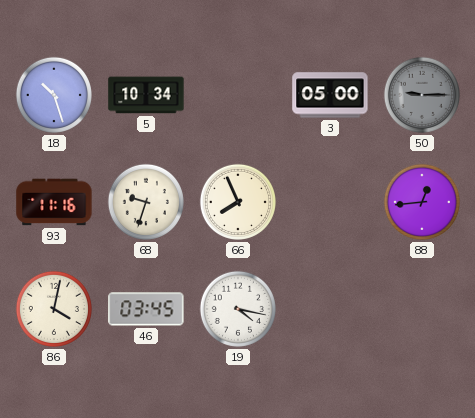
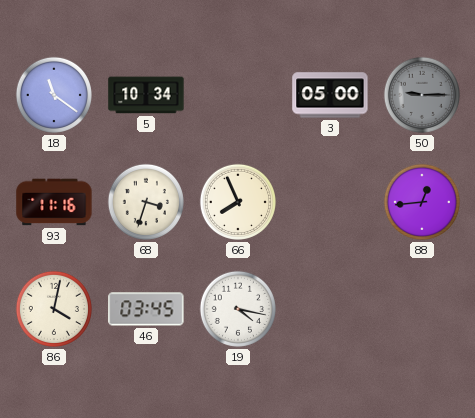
18: 10:27 -> 11:21 (54, 95)
68: 9:33 -> 3:33 (146, 202)
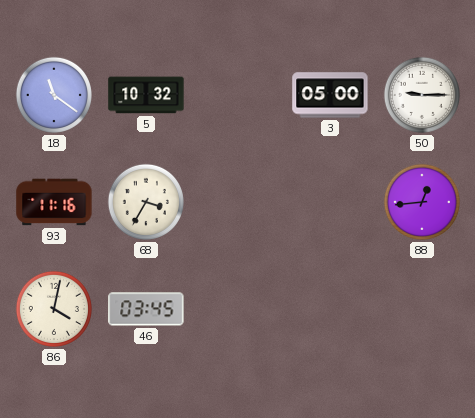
5: 10:34 -> 10:32 (146, 95)
50 dial: grey -> white (422, 95)
68: 3:33 -> 3:35 (146, 202)
66: 7:56 -> none (238, 202)
19: 4:17 -> none (238, 309)
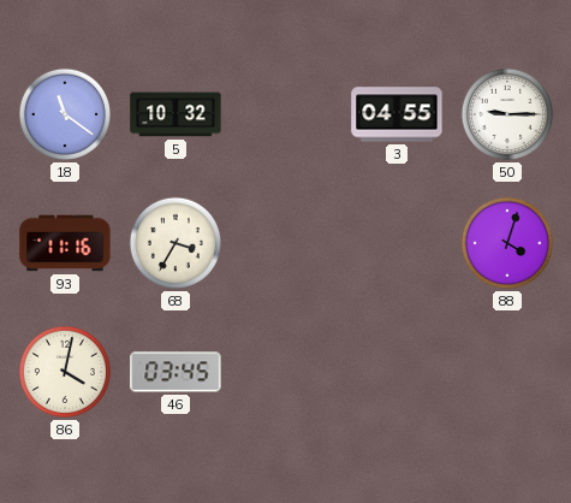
3: 05:00 -> 04:55 (397, 114)
88: 12:44 -> 4:03 (507, 243)
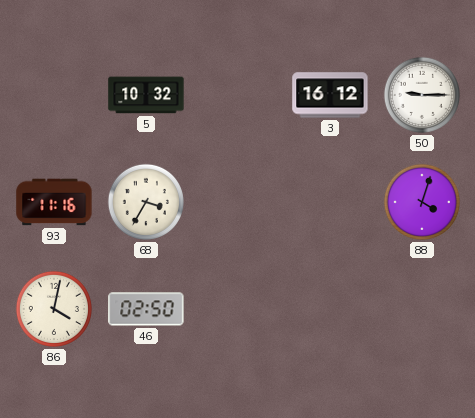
18: 11:21 -> none (65, 114)
3: 04:55 -> 16:12 (330, 95)
46: 03:45 -> 02:50 (146, 309)
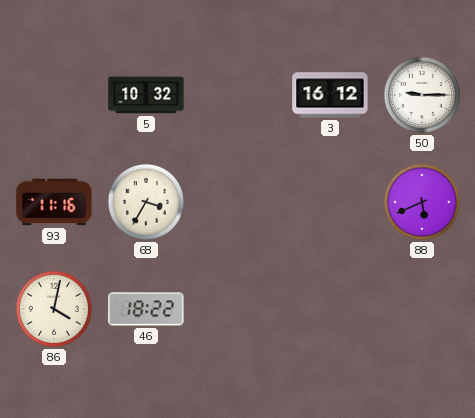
88: 4:03 -> 5:41 (422, 202)
46: 02:50 -> 18:22 (146, 309)
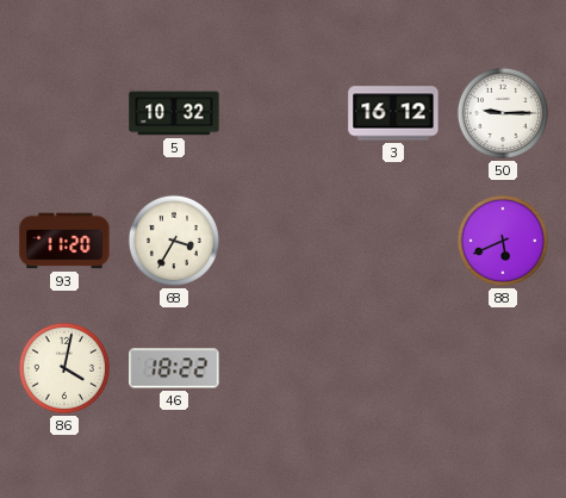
93: 11:16 -> 11:20 (64, 241)
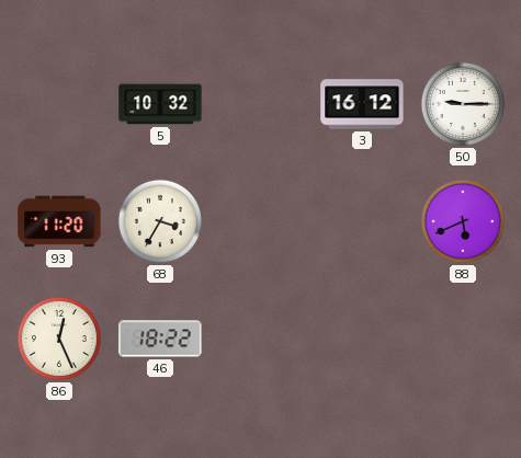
86: 4:02 -> 12:26 (59, 339)
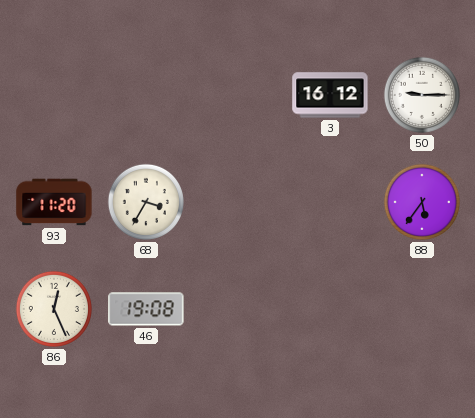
5: 10:32 -> none (160, 104)
88: 5:41 -> 5:36 (422, 202)
46: 18:22 -> 19:08 (146, 309)
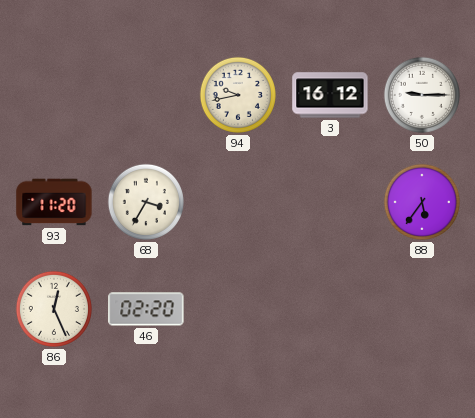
94: none -> 9:43 (238, 95)
46: 19:08 -> 02:20 (146, 309)
